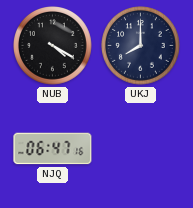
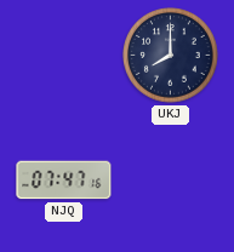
NUB: 4:20 -> none (53, 46)
NJQ: 06:47 -> 07:47 (64, 181)
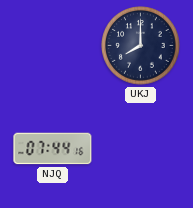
NJQ: 07:47 -> 07:44 (53, 149)
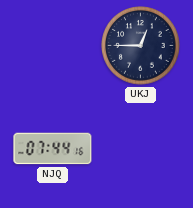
UKJ: 8:00 -> 12:45 (141, 46)
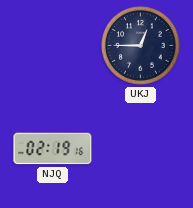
NJQ: 07:44 -> 02:19 (53, 149)
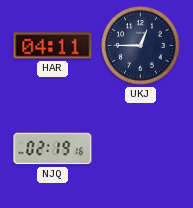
HAR: none -> 04:11 (53, 46)
